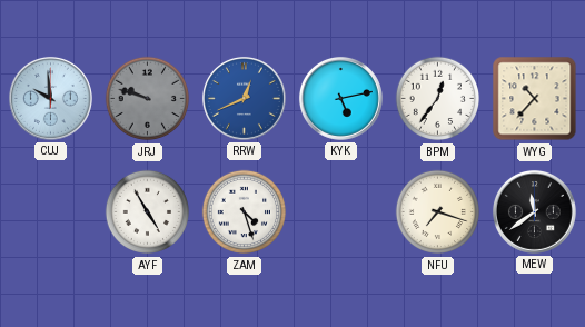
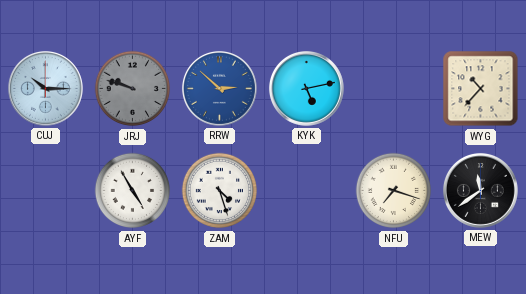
CUJ: 9:59 -> 10:15 (45, 88)
RRW: 12:41 -> 2:52 (219, 88)
BPM: 12:36 -> none (438, 99)
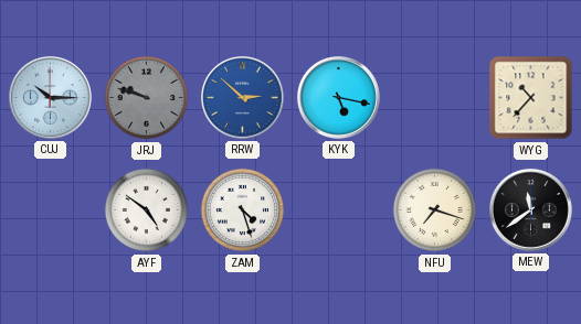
KYK: 5:13 -> 5:17 (338, 97)
AYF: 4:55 -> 4:51 (147, 210)
